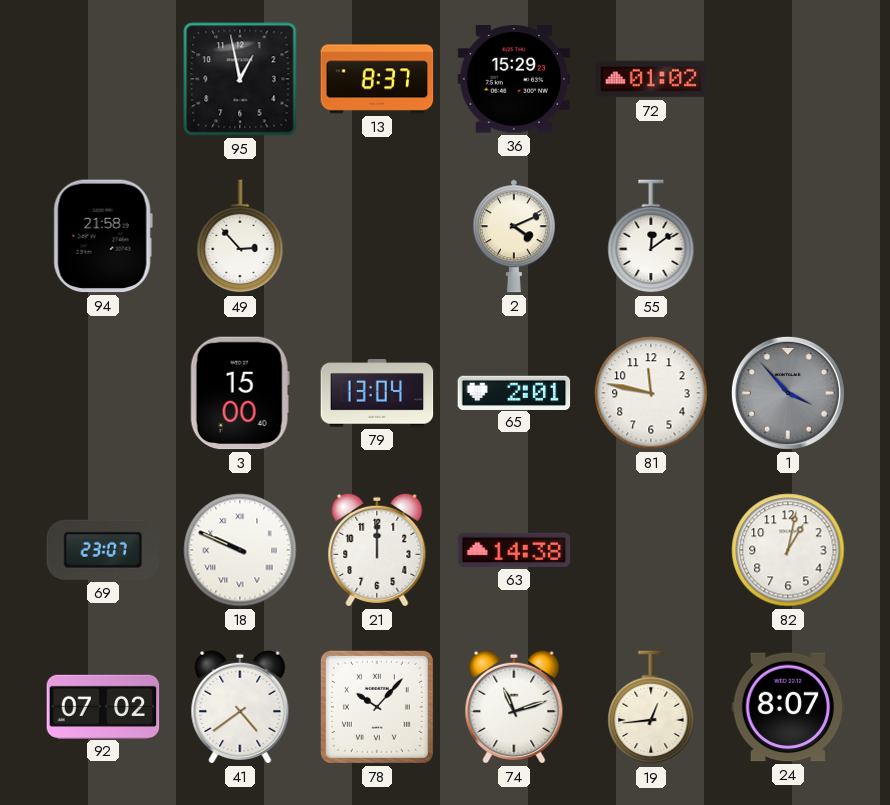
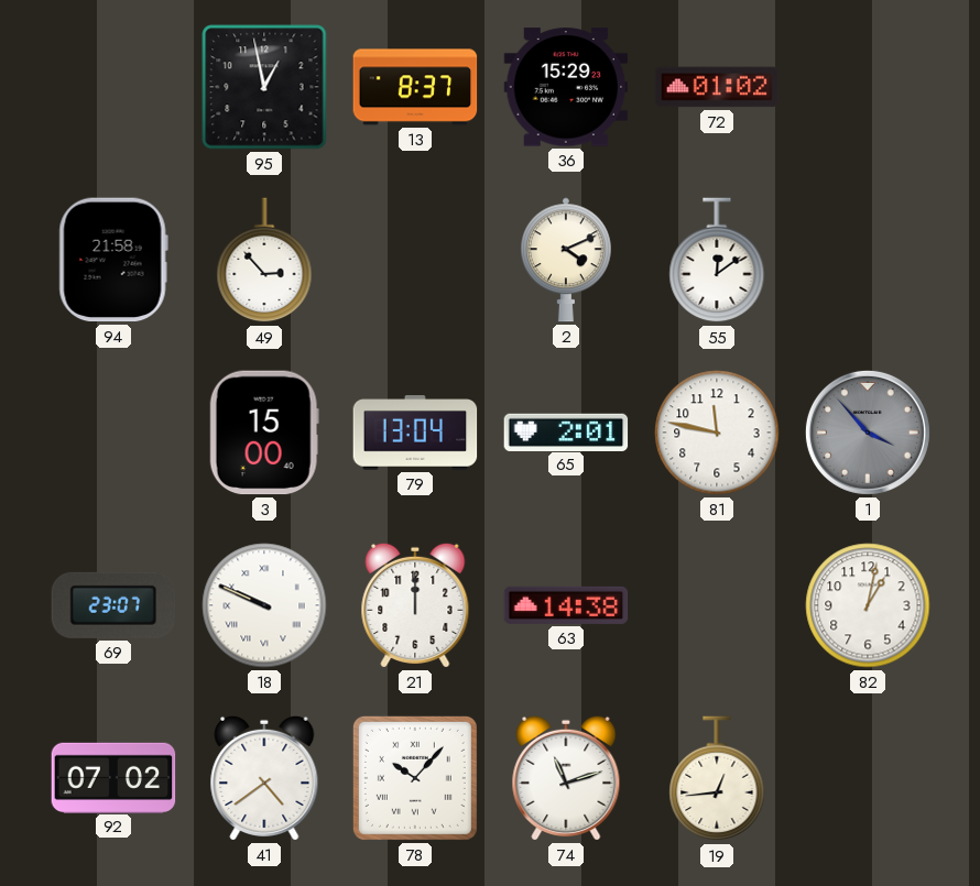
24: 8:07 -> none (788, 707)
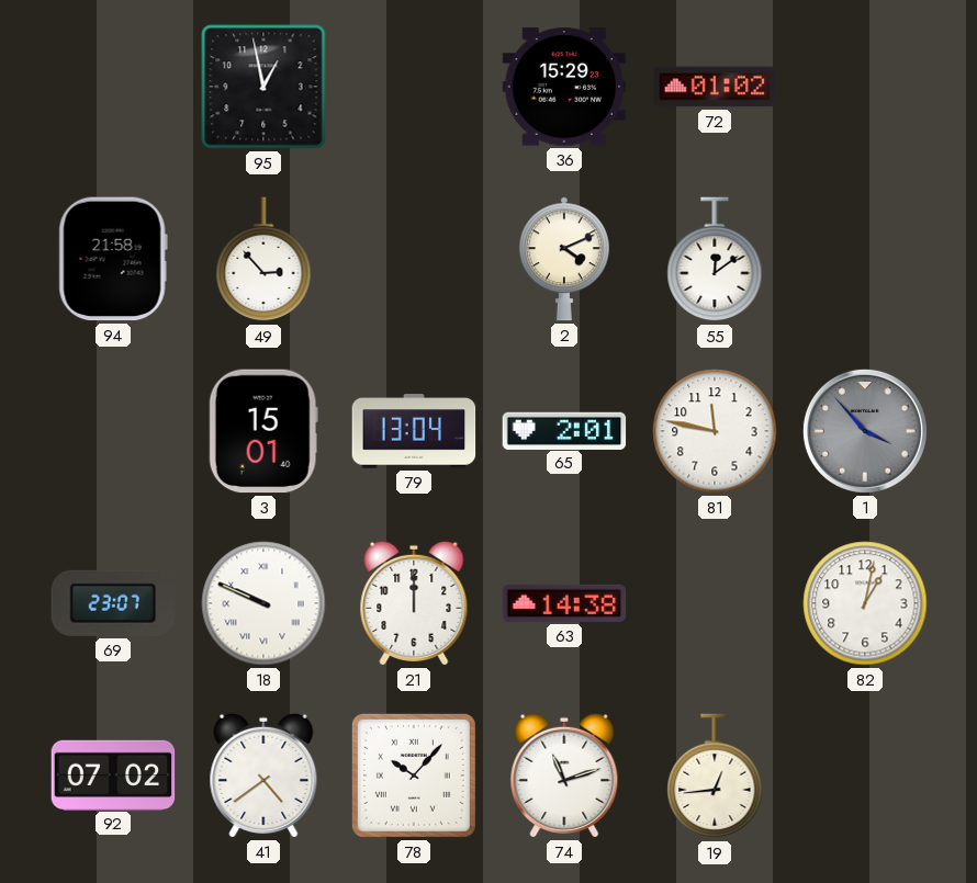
13: 8:37 -> none (415, 87)
3: 15:00 -> 15:01 (263, 431)
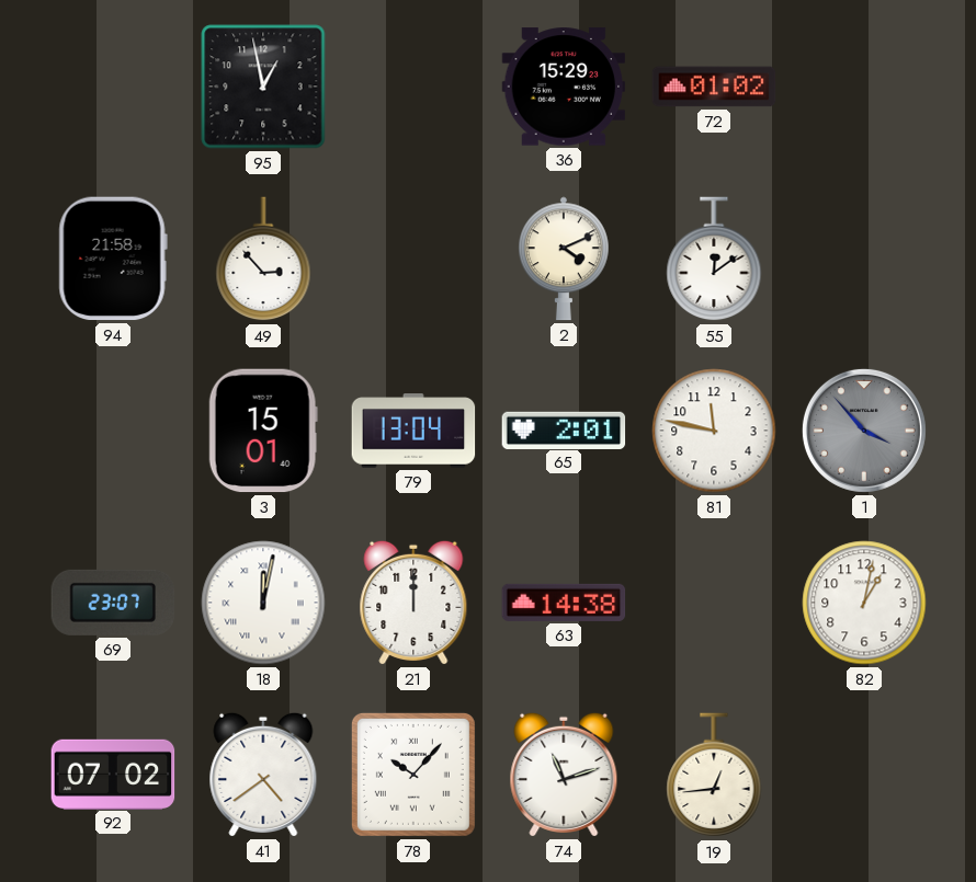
18: 9:49 -> 12:02 (263, 603)
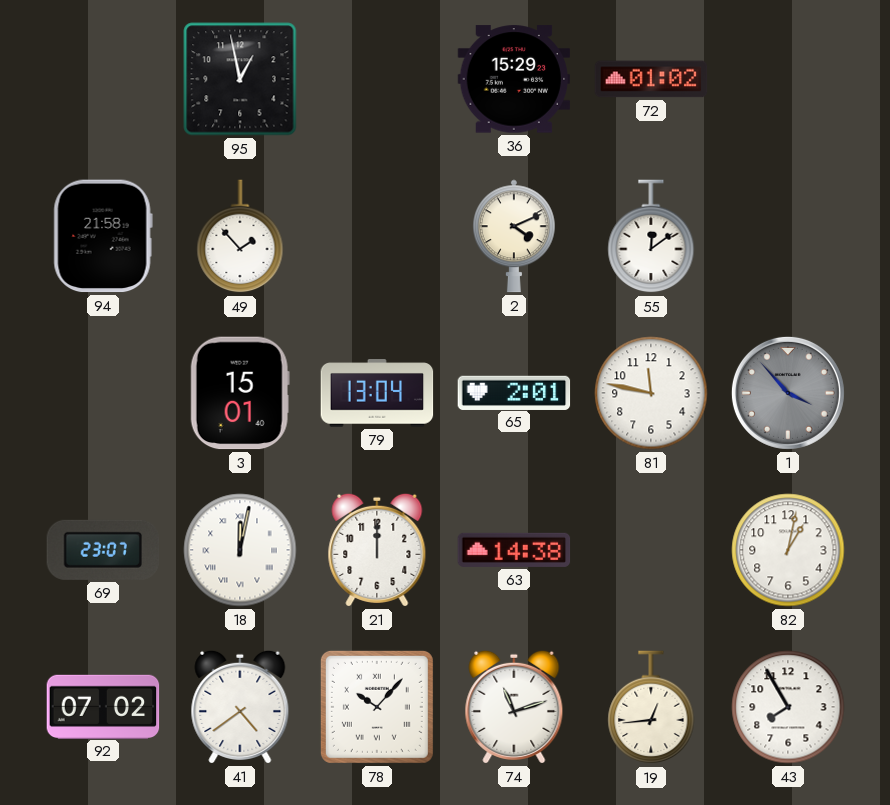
49: 2:53 -> 1:53 (240, 237)
43: none -> 7:55 (788, 707)
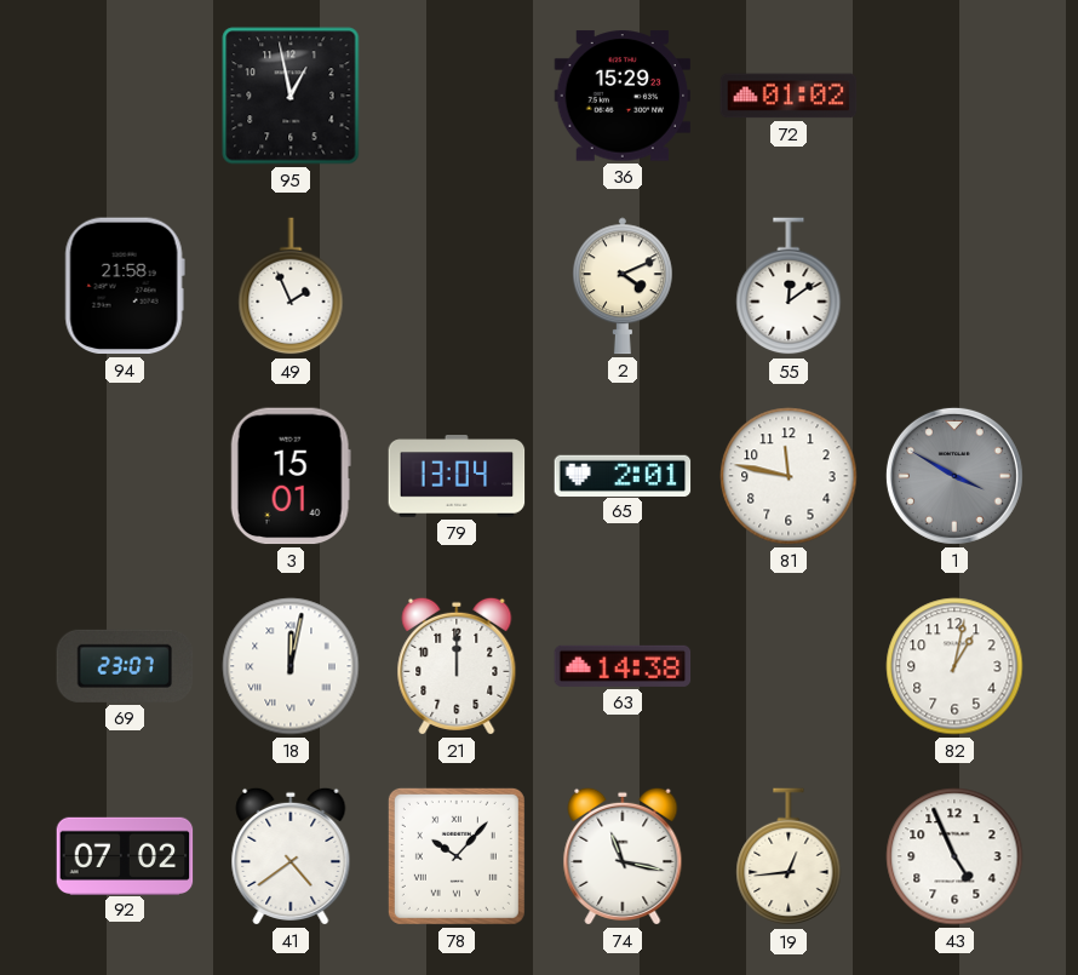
49: 1:53 -> 1:56 (291, 287)
1: 3:53 -> 3:50 (954, 476)
74: 11:12 -> 11:17 (623, 856)
43: 7:55 -> 4:56 (954, 856)
